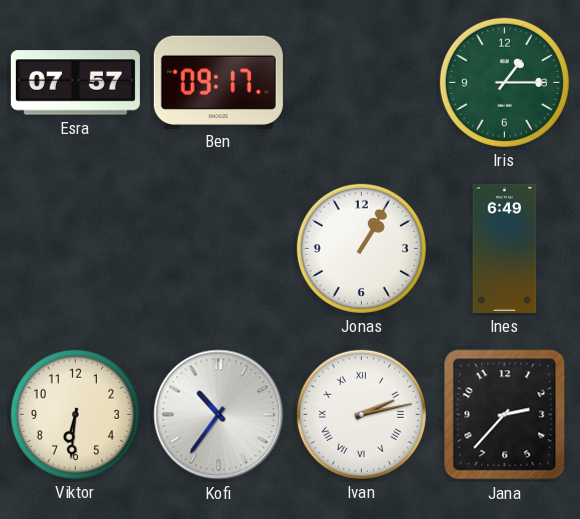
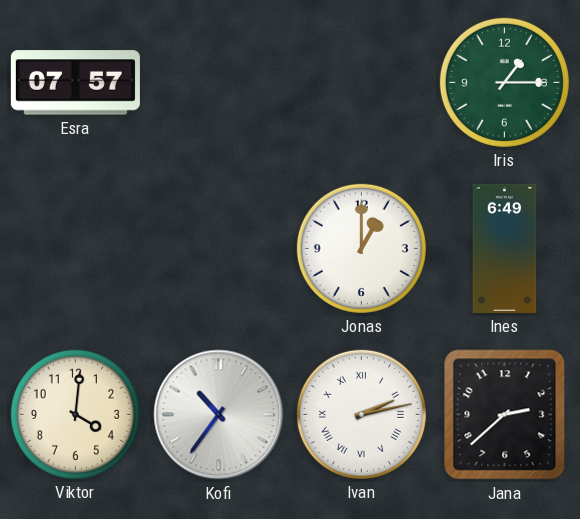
Ben: 09:17 -> none (218, 82)
Jonas: 1:05 -> 1:00 (361, 248)
Viktor: 6:31 -> 4:01 (75, 414)
Jana: 2:37 -> 2:38 (505, 415)
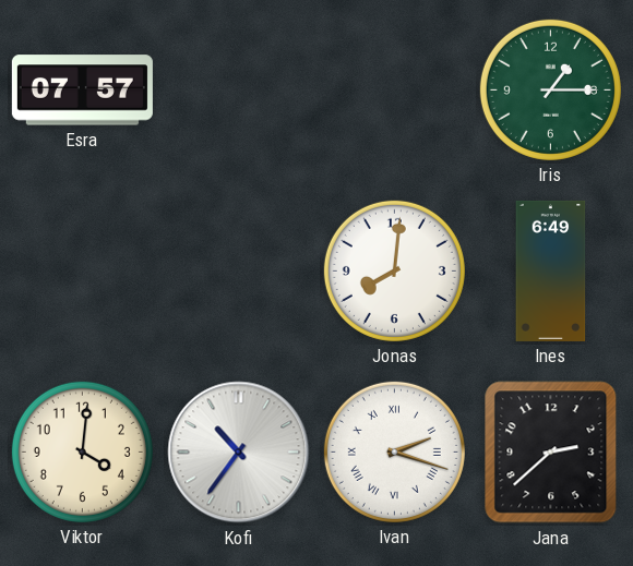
Jonas: 1:00 -> 8:01 (394, 270)
Ivan: 2:13 -> 2:18 (394, 451)
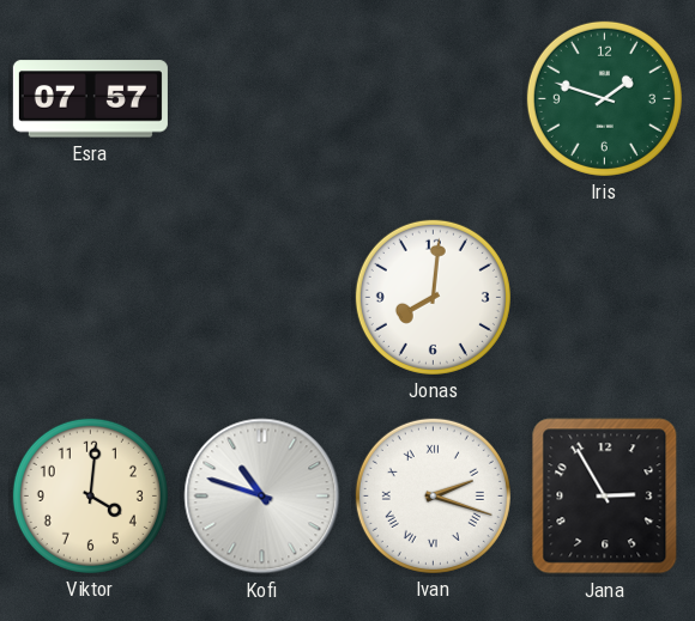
Iris: 1:15 -> 1:48 (604, 98)
Ines: 6:49 -> none (551, 270)
Kofi: 10:36 -> 10:48 (262, 497)
Jana: 2:38 -> 2:55 (605, 497)
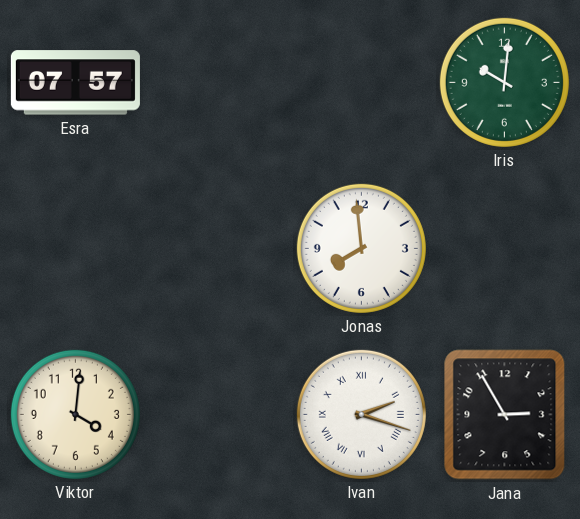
Iris: 1:48 -> 10:01 (504, 82)
Jonas: 8:01 -> 7:59 (361, 248)
Kofi: 10:48 -> none (262, 497)
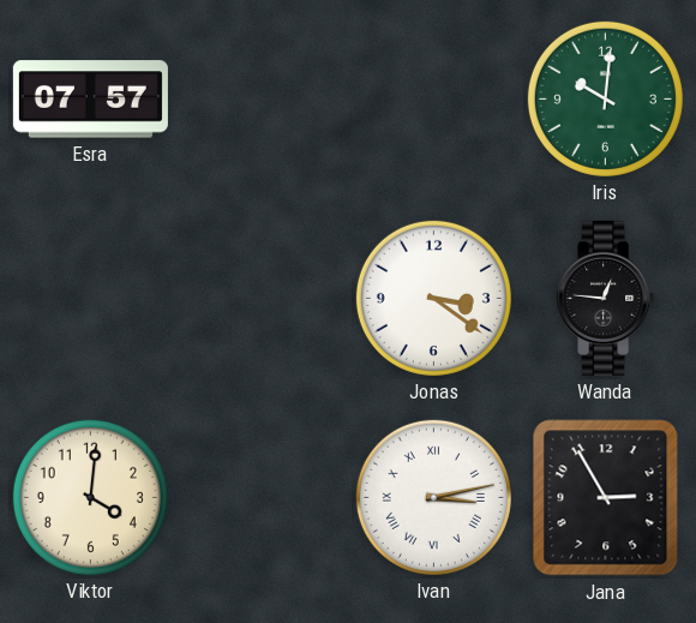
Jonas: 7:59 -> 3:21 (433, 298)
Wanda: none -> 12:46 (606, 298)
Ivan: 2:18 -> 3:13 (433, 497)
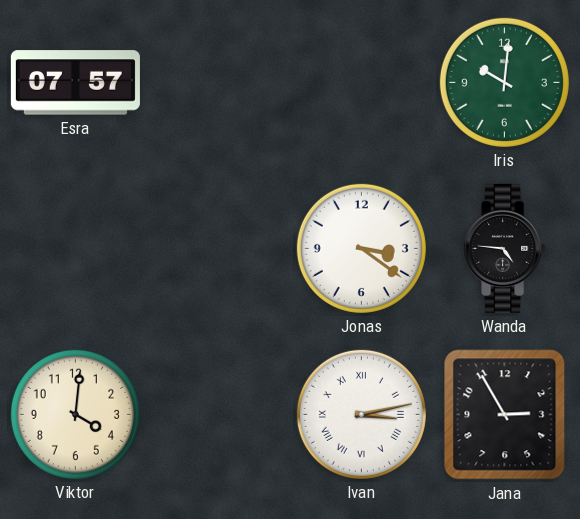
Wanda: 12:46 -> 4:46 (505, 248)
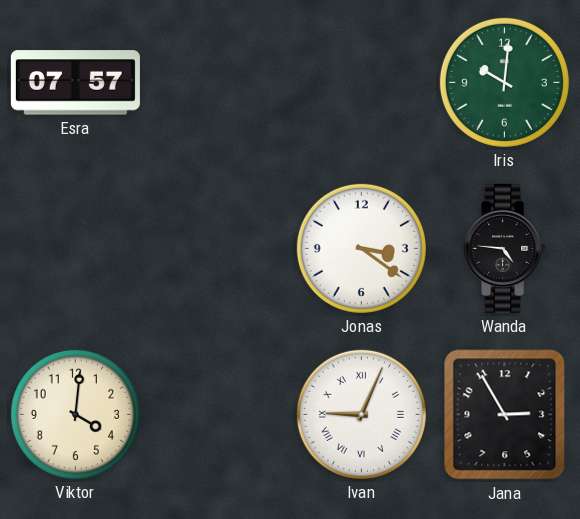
Ivan: 3:13 -> 9:04 (361, 414)
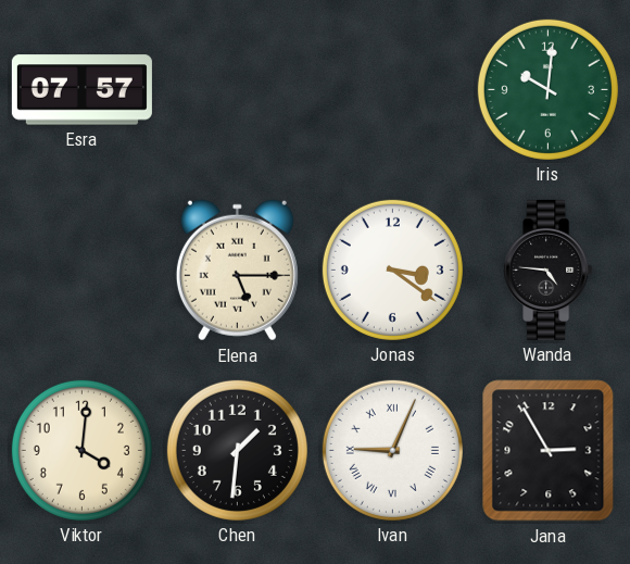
Elena: none -> 5:15 (237, 271)
Chen: none -> 1:31 (237, 450)
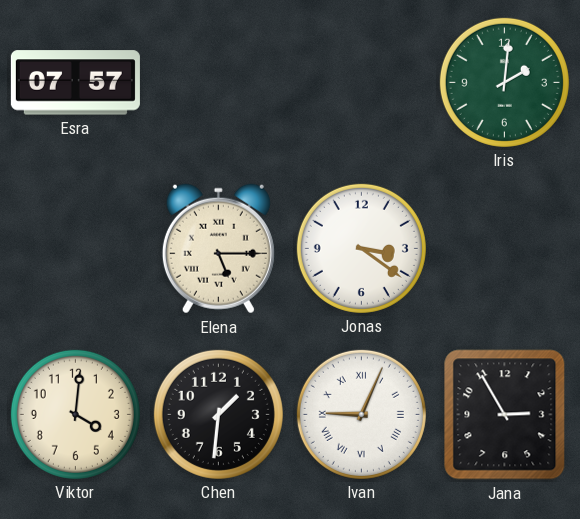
Iris: 10:01 -> 2:01 (504, 82)
Wanda: 4:46 -> none (549, 270)
